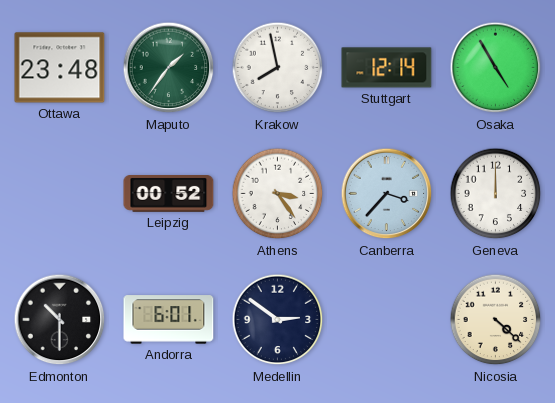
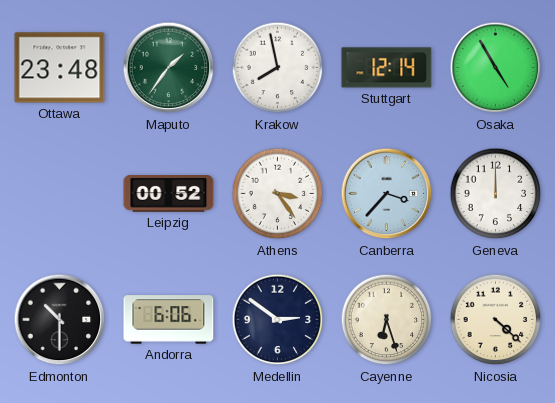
Andorra: 6:01 -> 6:06 (169, 320)
Cayenne: none -> 6:27 (387, 320)
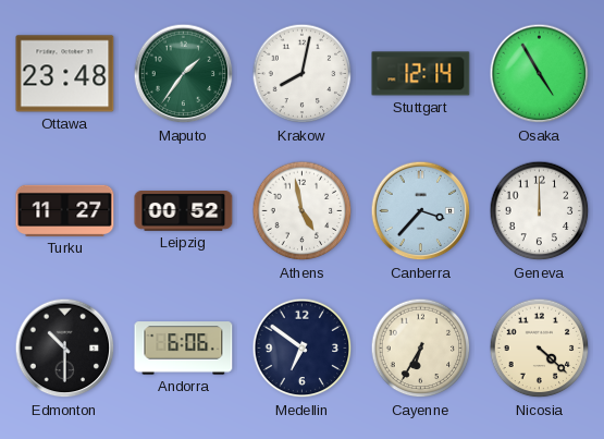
Krakow: 7:58 -> 8:02 (303, 74)
Turku: none -> 11:27 (65, 210)
Athens: 3:24 -> 4:58 (303, 211)
Medellin: 2:51 -> 6:51 (303, 349)
Cayenne: 6:27 -> 6:35 (421, 349)
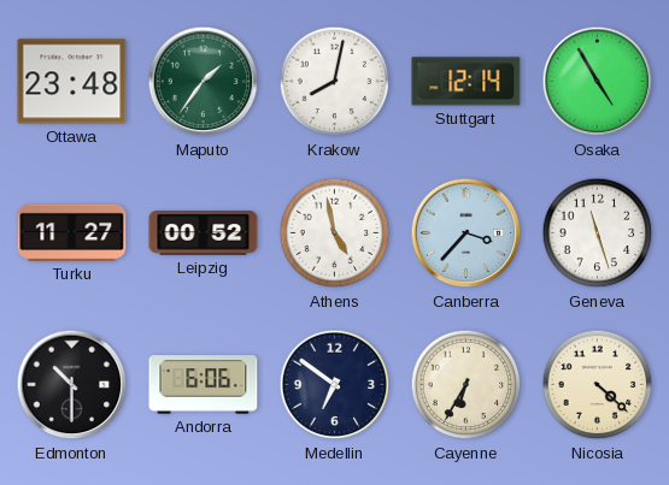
Geneva: 12:00 -> 11:27 (598, 233)
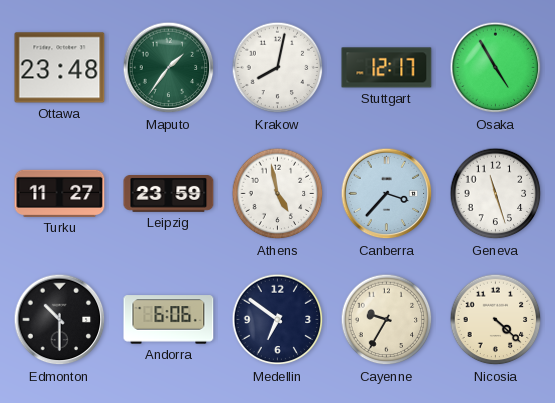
Stuttgart: 12:14 -> 12:17 (387, 68)
Leipzig: 00:52 -> 23:59 (169, 194)
Cayenne: 6:35 -> 9:35 (387, 320)
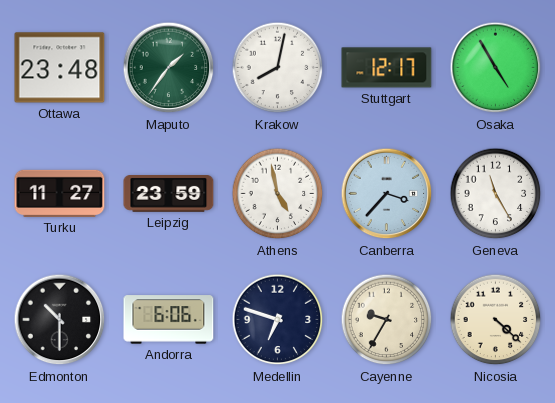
Geneva: 11:27 -> 11:25 (496, 194)
Medellin: 6:51 -> 6:48 (278, 320)
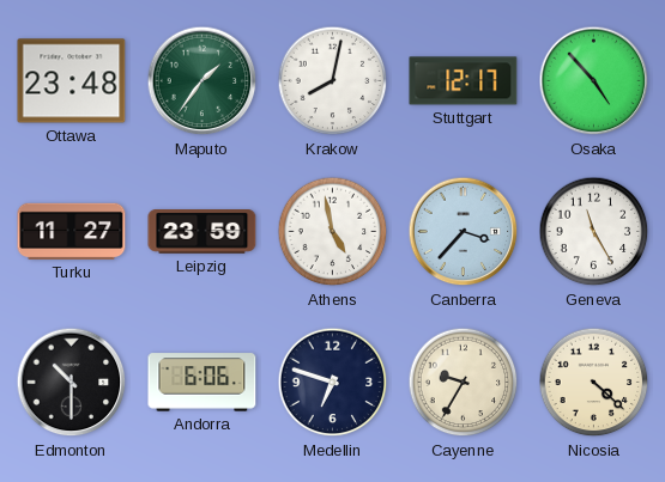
Osaka: 4:55 -> 4:53 (594, 81)
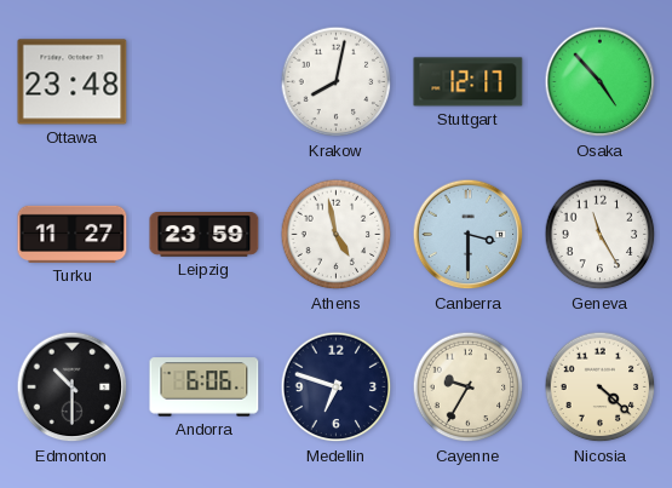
Maputo: 1:36 -> none (202, 81)
Canberra: 3:37 -> 3:30 (469, 235)
